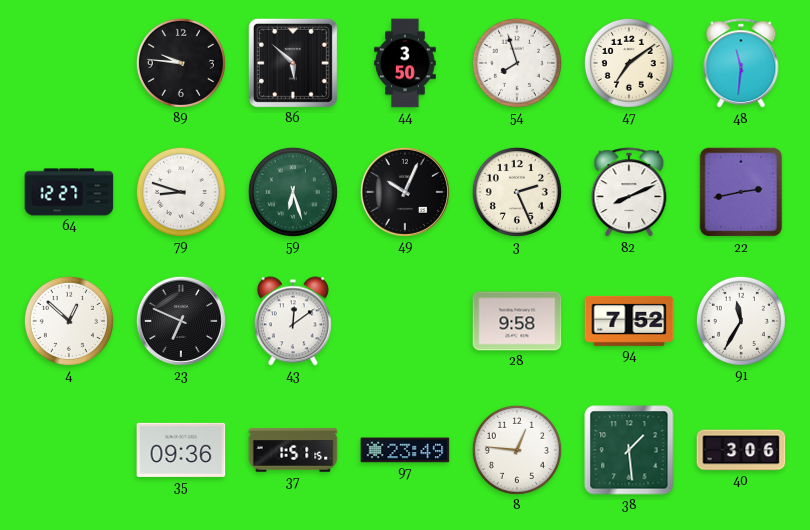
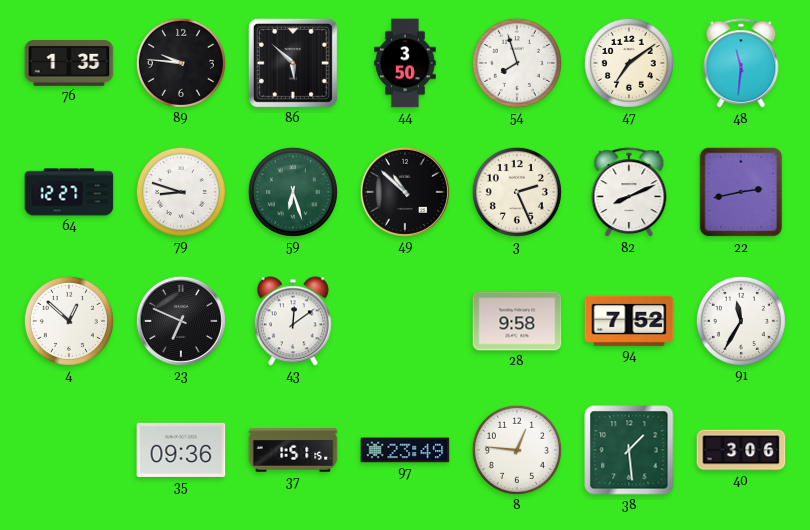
76: none -> 1:35 (69, 64)
49: 10:04 -> 10:52 (405, 192)
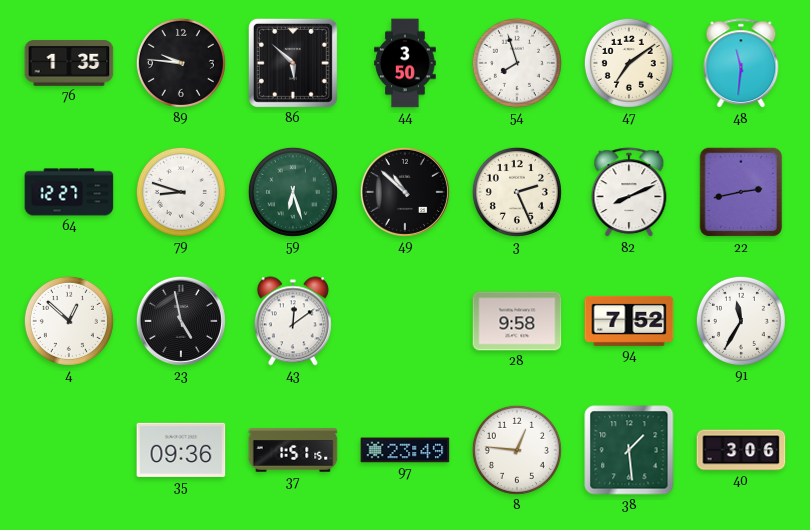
23: 6:49 -> 4:58 (181, 321)
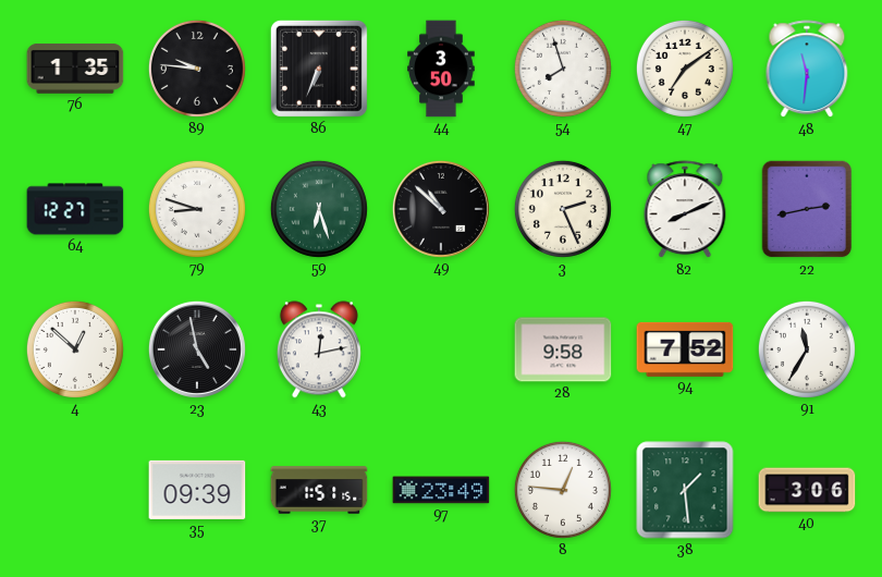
86: 5:52 -> 6:34 (319, 69)
43: 12:09 -> 12:13 (319, 349)
35: 09:36 -> 09:39 (197, 490)
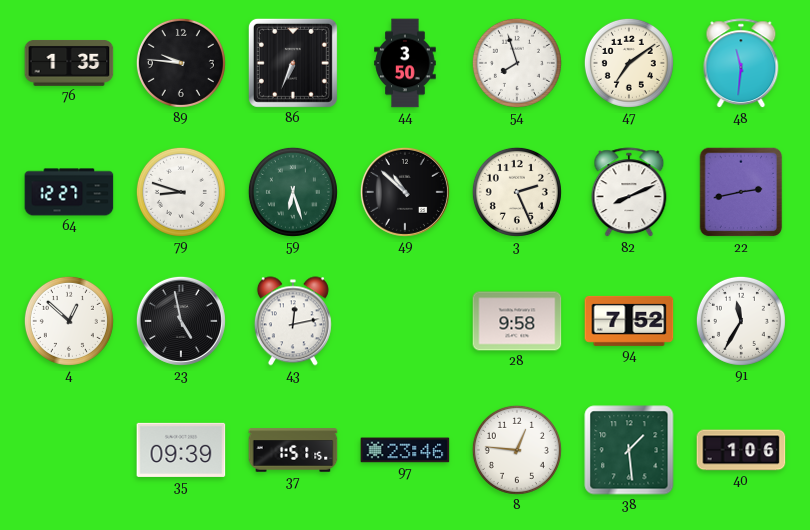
97: 23:49 -> 23:46 (405, 450)
40: 3:06 -> 1:06 (741, 450)
